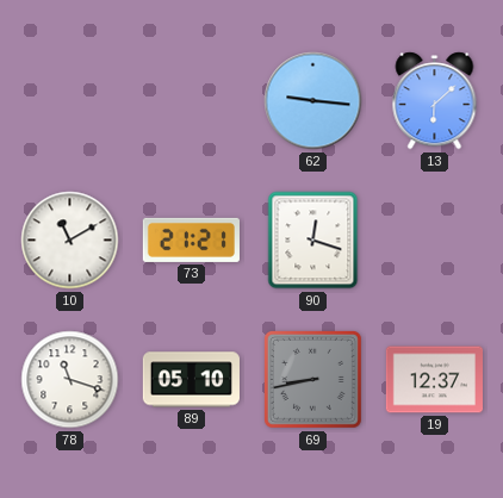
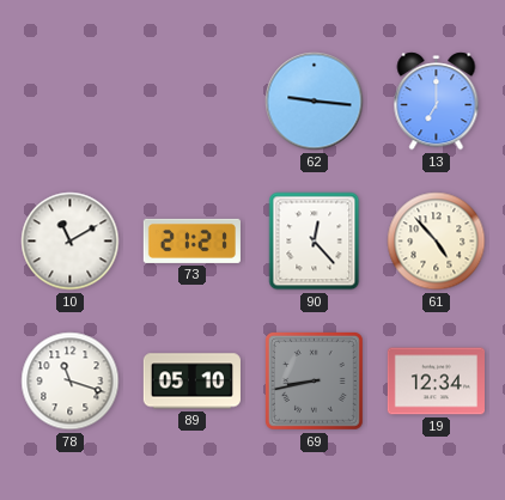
13: 6:08 -> 7:00 (437, 102)
90: 12:18 -> 12:23 (315, 242)
61: none -> 4:53 (437, 242)
19: 12:37 -> 12:34 (436, 382)
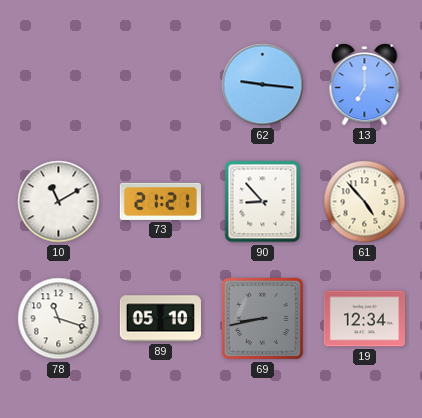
90: 12:23 -> 8:53 (263, 202)
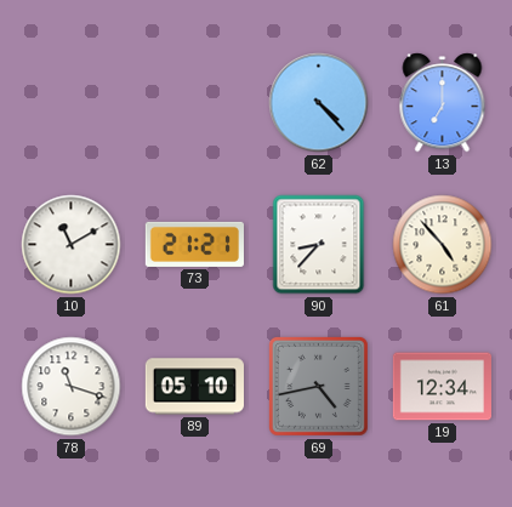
62: 9:16 -> 4:23 (319, 103)
90: 8:53 -> 8:37 (319, 245)
69: 8:43 -> 4:43 (318, 386)
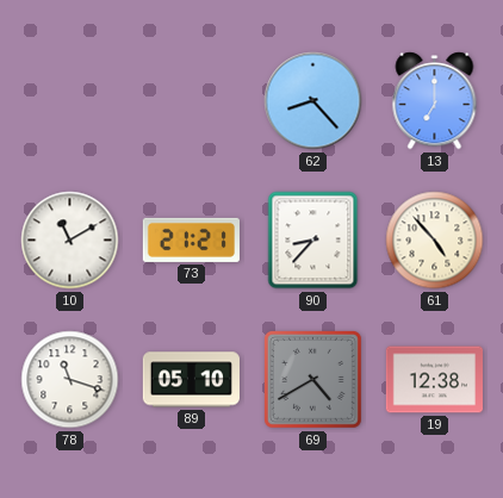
62: 4:23 -> 8:23 (313, 101)
69: 4:43 -> 4:40 (312, 379)
19: 12:34 -> 12:38 (434, 380)
